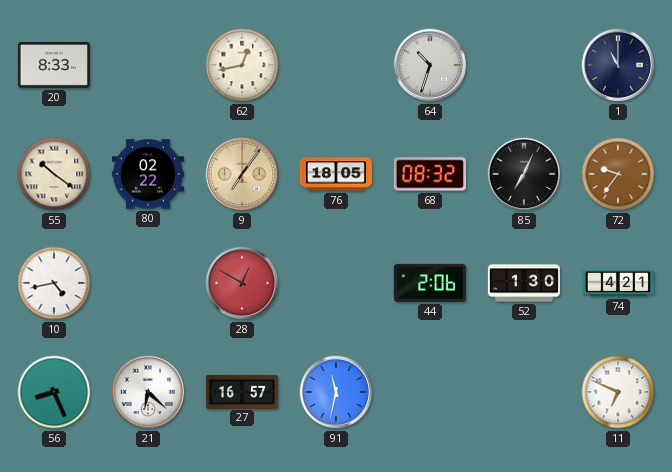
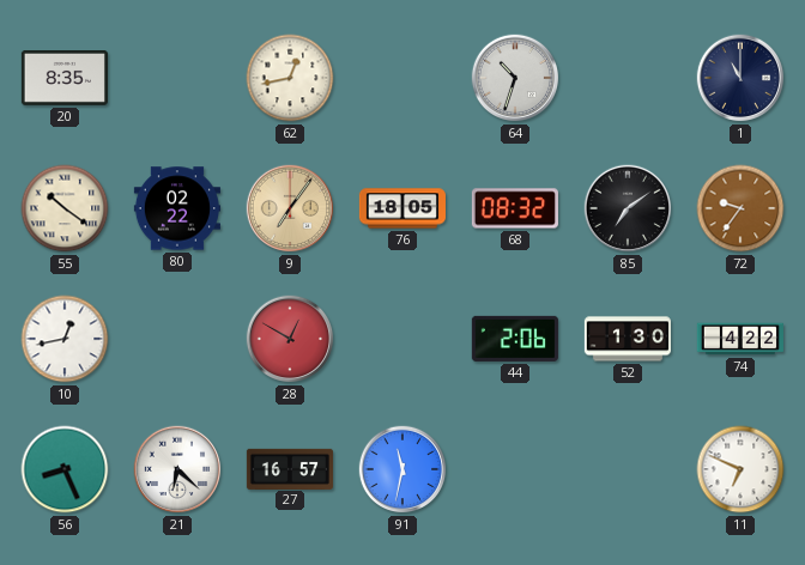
20: 8:33 -> 8:35 (65, 79)
85: 7:04 -> 7:09 (628, 208)
10: 4:43 -> 12:43 (65, 339)
74: 4:21 -> 4:22 (740, 339)
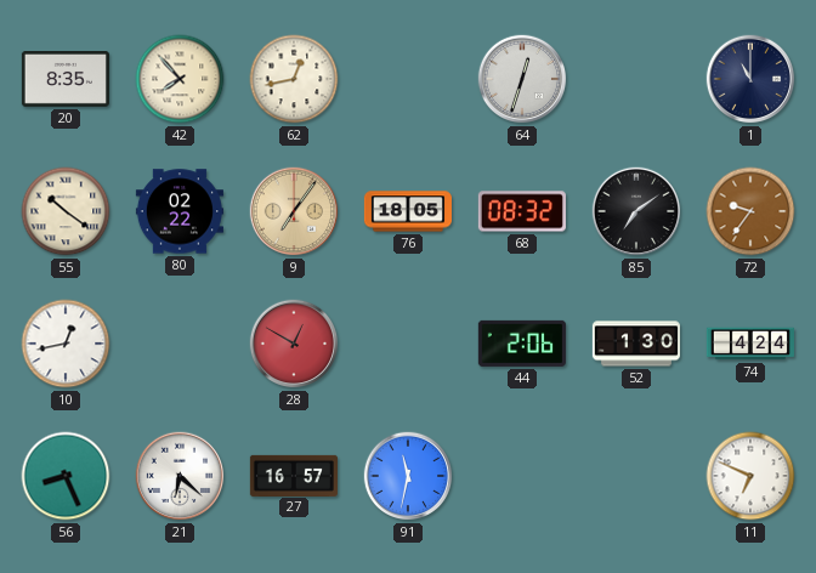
42: none -> 7:53 (180, 79)
64: 10:33 -> 12:33 (522, 79)
74: 4:22 -> 4:24 (750, 344)
